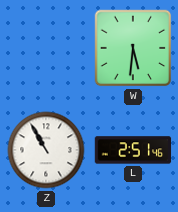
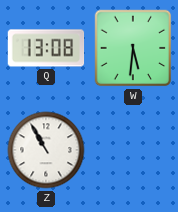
Q: none -> 13:08 (46, 48)
L: 2:51 -> none (133, 150)
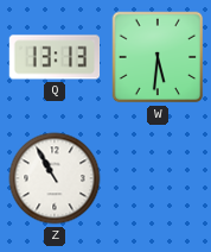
Q: 13:08 -> 13:13 (55, 57)
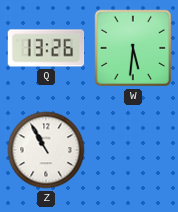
Q: 13:13 -> 13:26 (46, 48)
